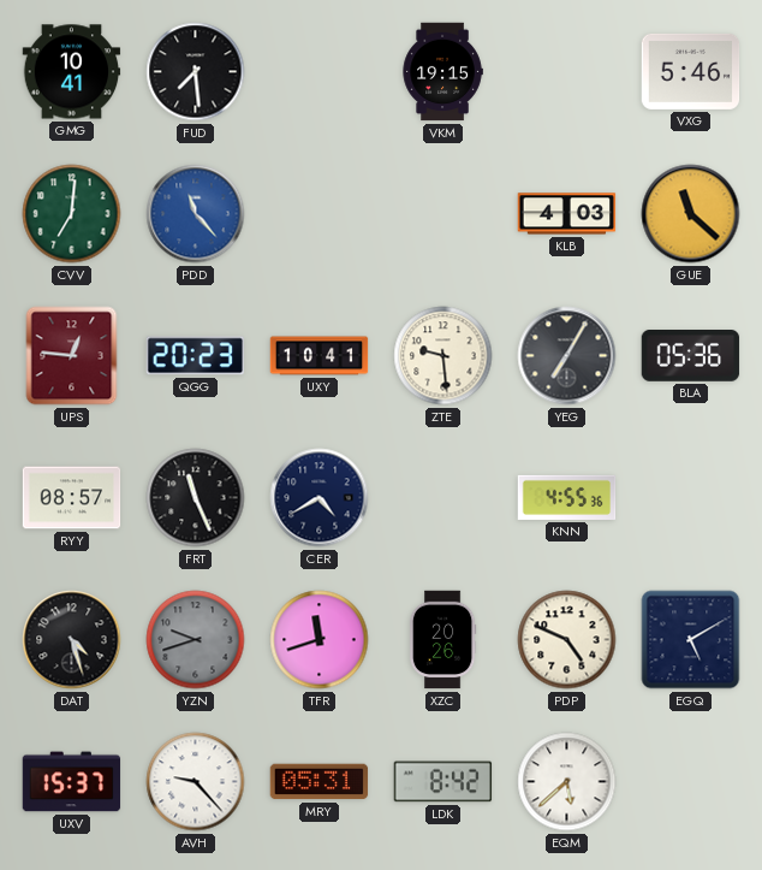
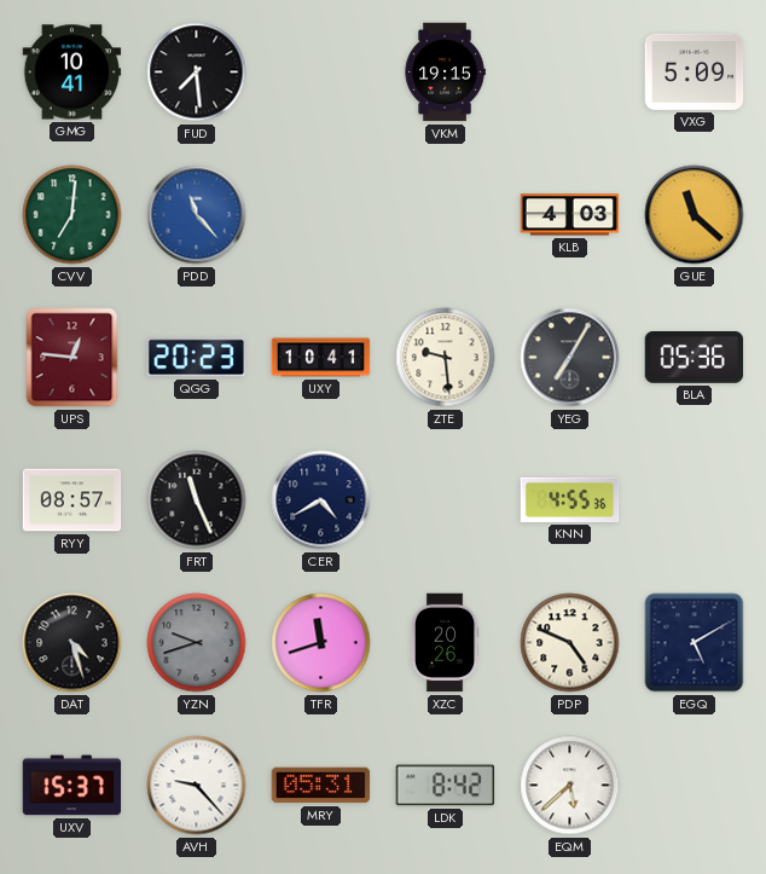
VXG: 5:46 -> 5:09 (695, 71)
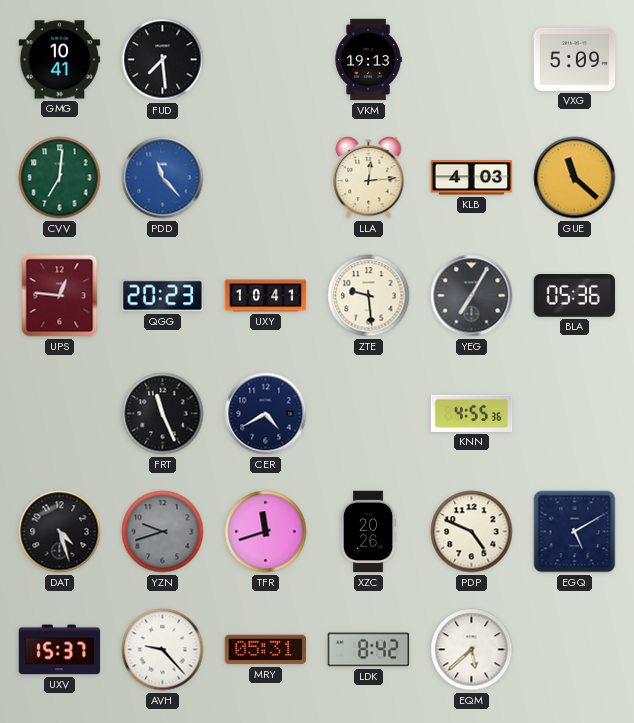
VKM: 19:15 -> 19:13 (368, 60)
LLA: none -> 12:14 (369, 178)
RYY: 08:57 -> none (72, 500)
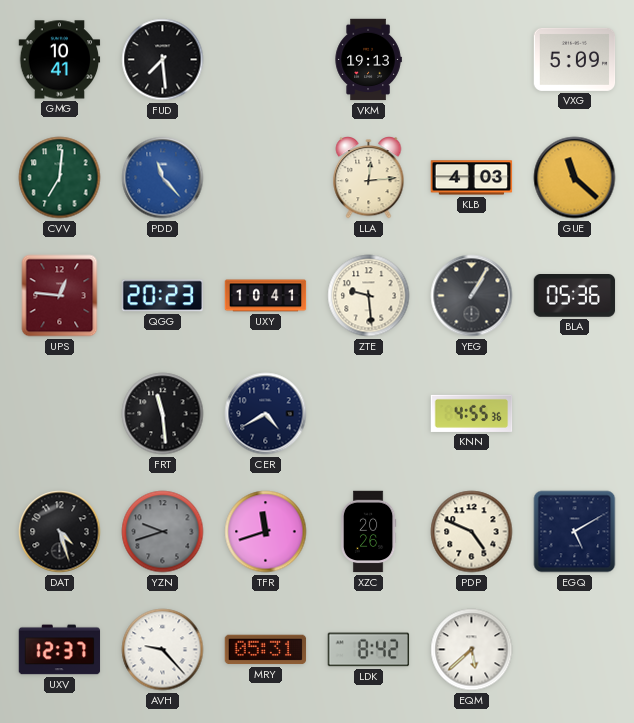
YEG: 7:05 -> 1:05 (472, 296)
FRT: 11:26 -> 11:29 (163, 414)
UXV: 15:37 -> 12:37 (60, 650)
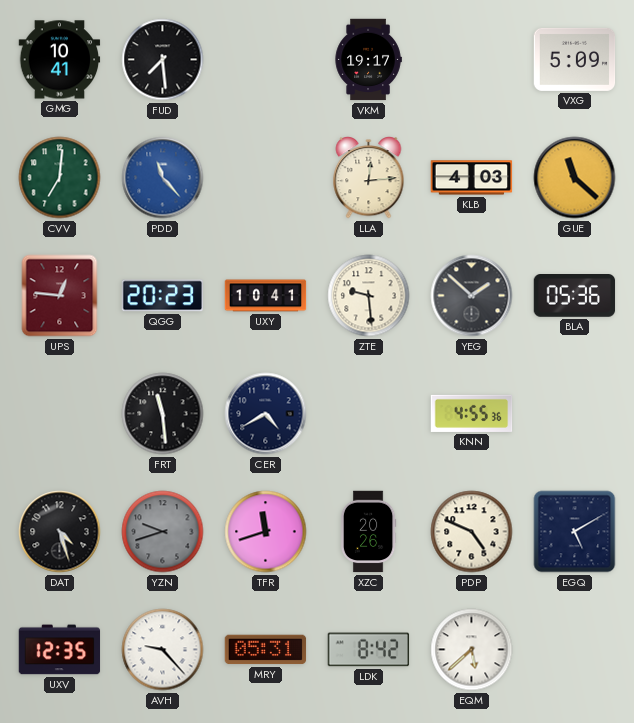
VKM: 19:13 -> 19:17 (368, 60)
YEG: 1:05 -> 1:52 (472, 296)
UXV: 12:37 -> 12:35 (60, 650)
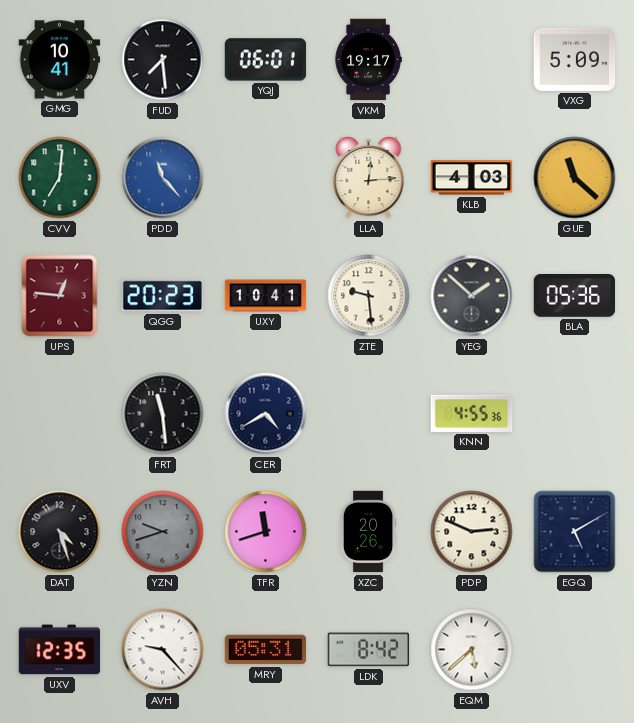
YQJ: none -> 06:01 (266, 60)
PDP: 4:49 -> 2:49 (472, 532)
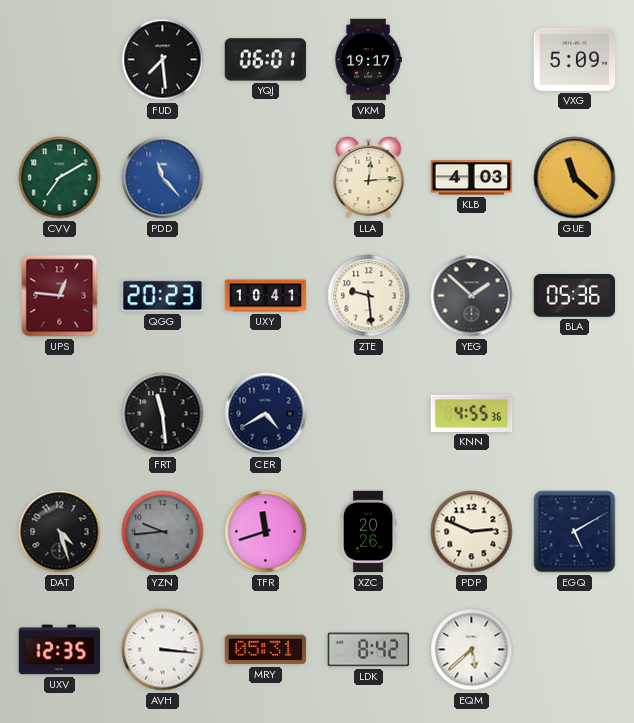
GMG: 10:41 -> none (60, 60)
CVV: 7:01 -> 7:10 (60, 178)
YZN: 9:42 -> 9:44 (163, 532)
AVH: 9:23 -> 3:16 (163, 650)
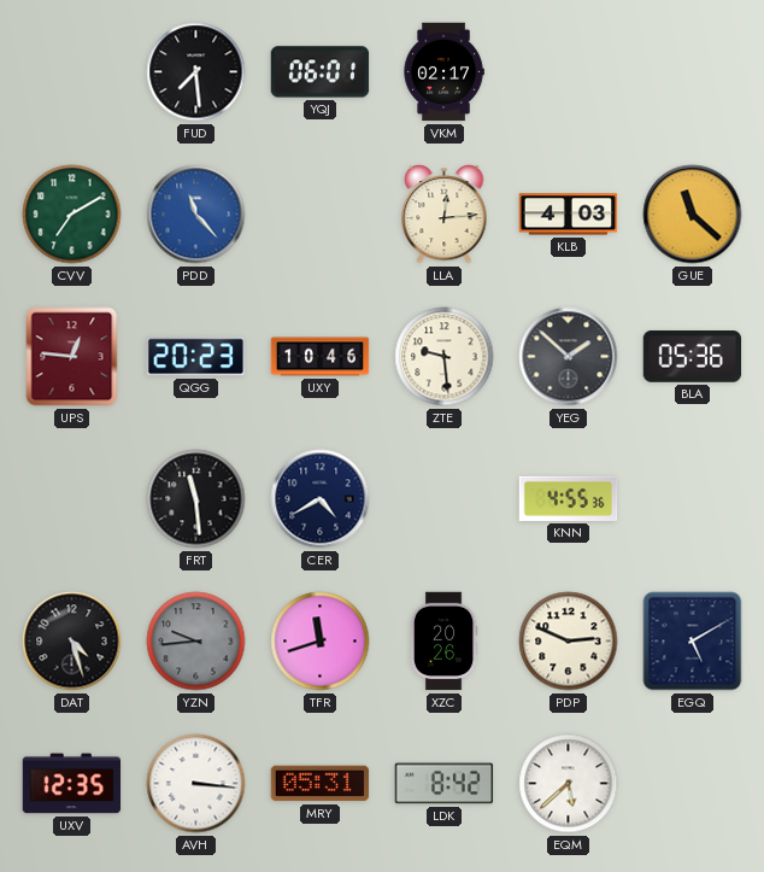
VKM: 19:17 -> 02:17 (443, 72)
VXG: 5:09 -> none (575, 59)
UXY: 10:41 -> 10:46 (321, 357)
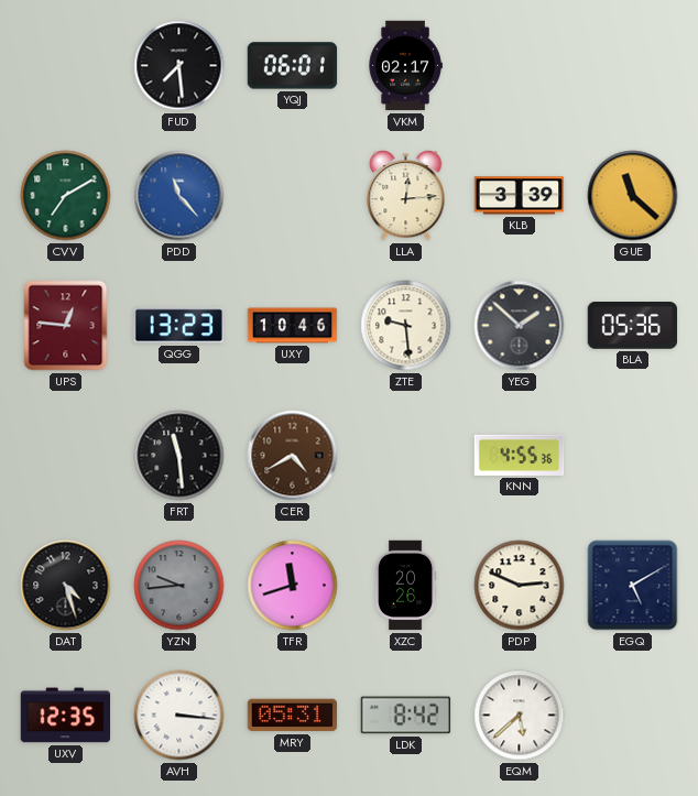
KLB: 4:03 -> 3:39 (520, 196)
QGG: 20:23 -> 13:23 (178, 326)
CER dial: navy -> brown (293, 456)
